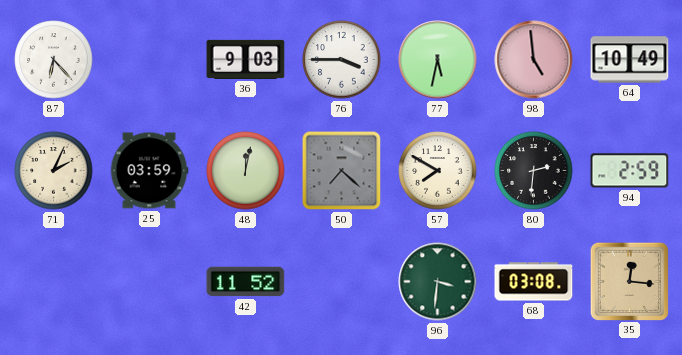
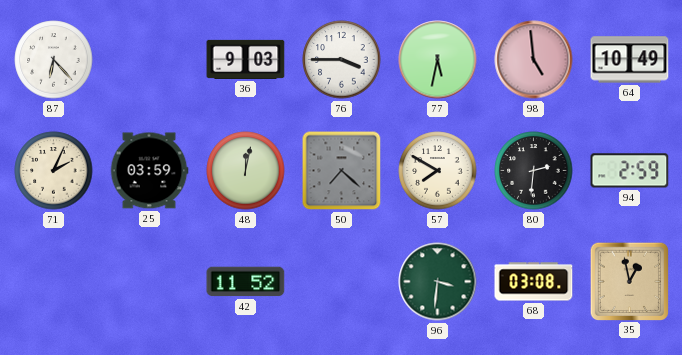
35: 12:16 -> 12:58 (629, 281)
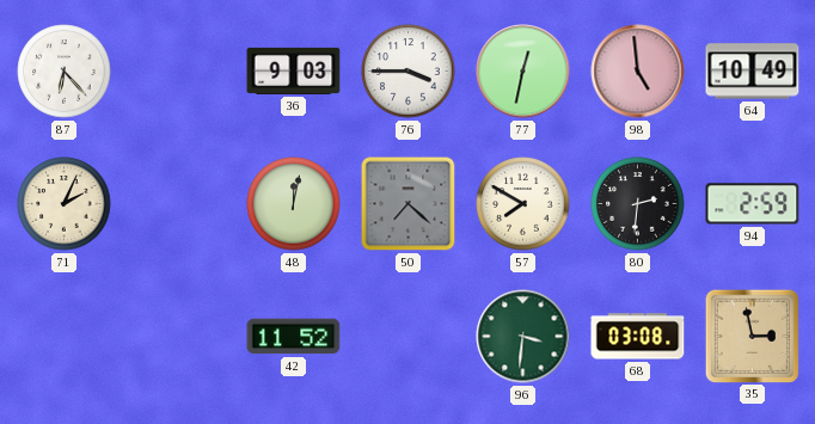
77: 5:32 -> 12:32 (523, 72)
25: 03:59 -> none (149, 171)
35: 12:58 -> 2:58 (752, 336)
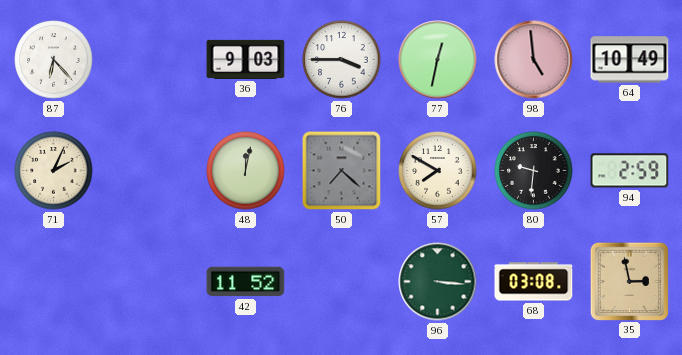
80: 2:31 -> 9:31 (534, 171)
96: 3:31 -> 3:16 (438, 282)
